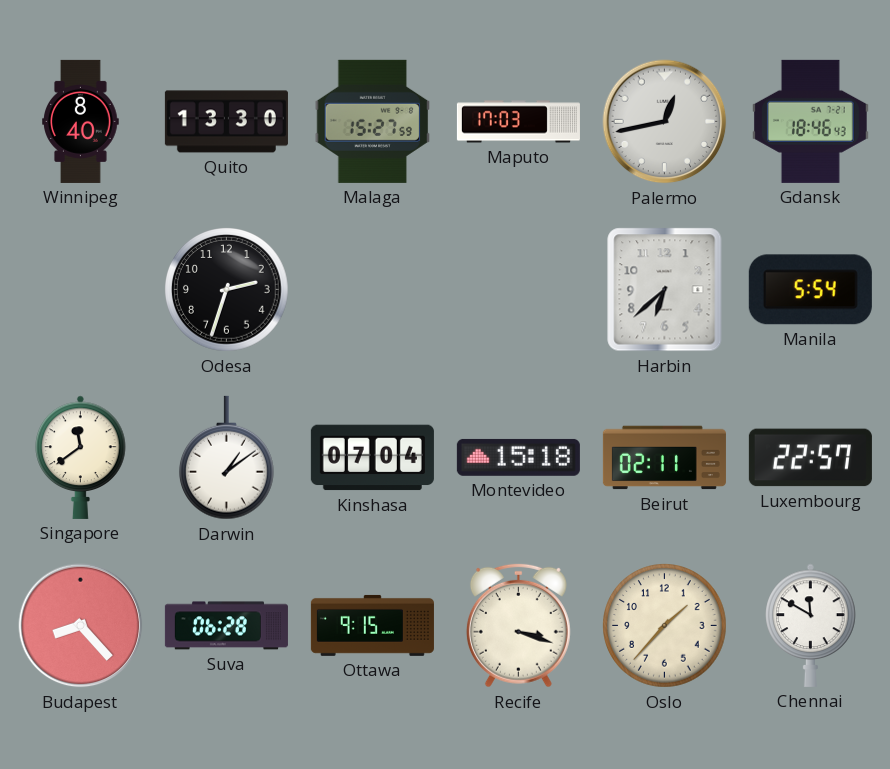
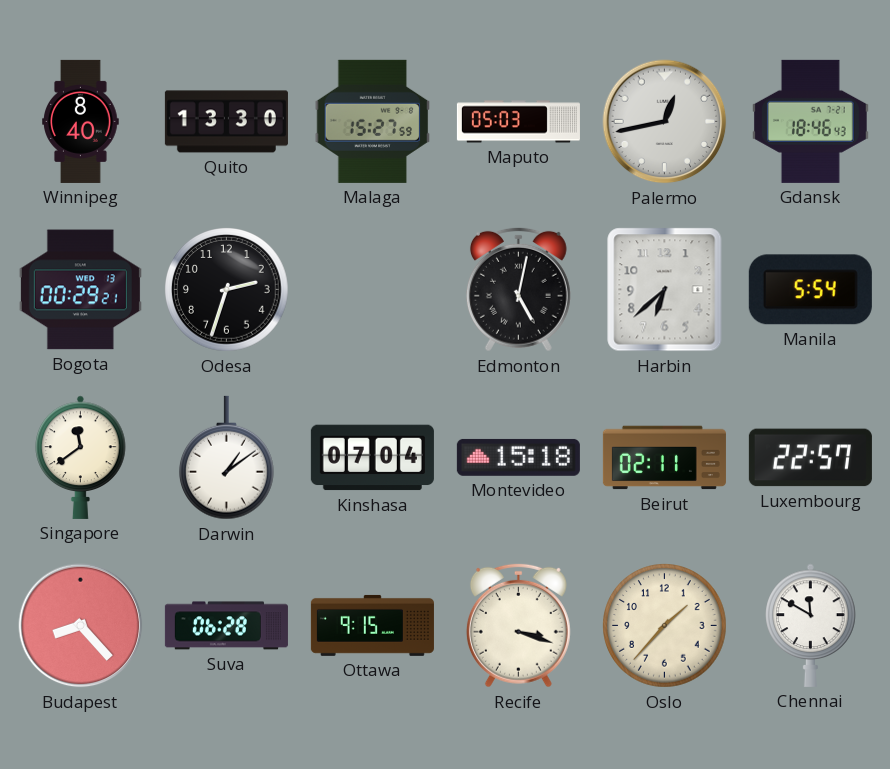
Maputo: 17:03 -> 05:03 (518, 122)
Bogota: none -> 00:29 (80, 290)
Edmonton: none -> 5:02 (518, 289)
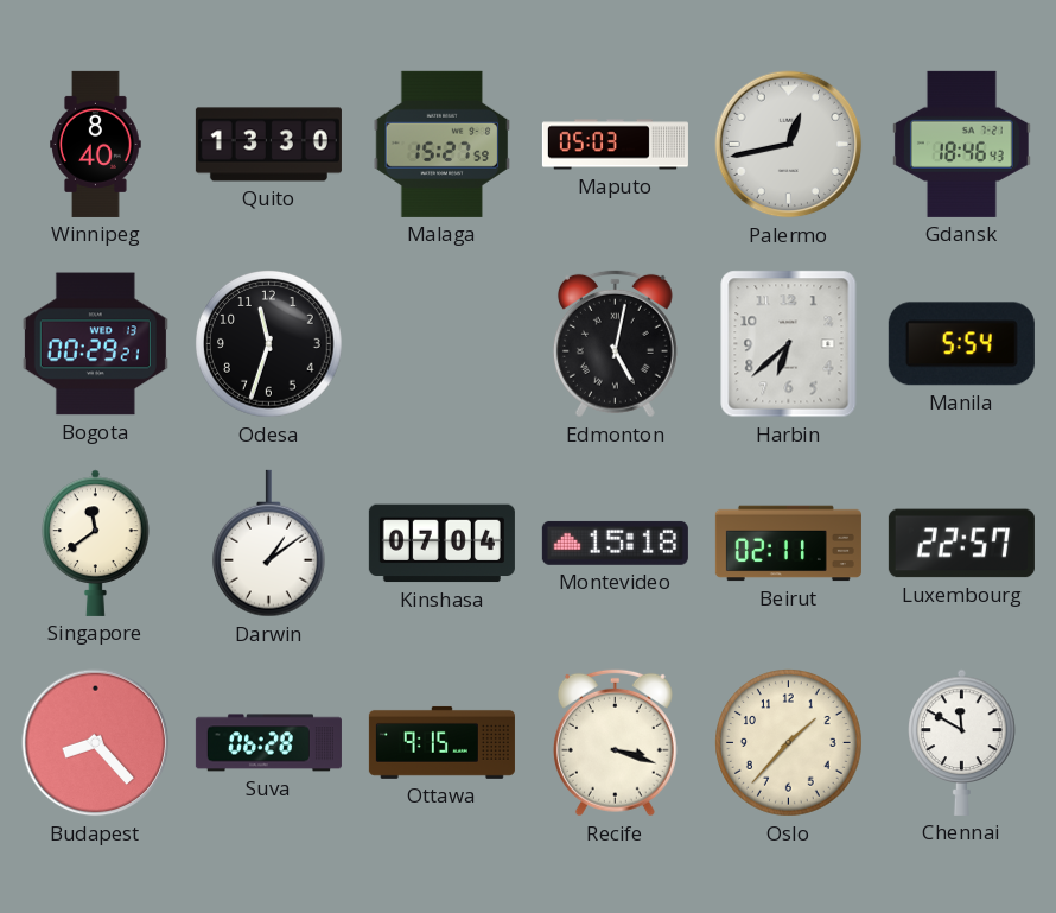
Odesa: 2:33 -> 11:33 (269, 344)
